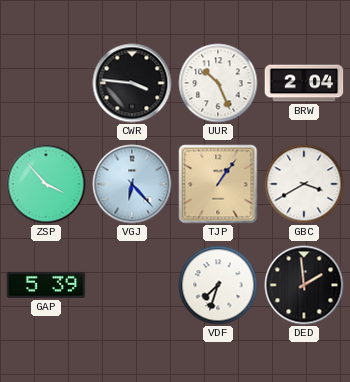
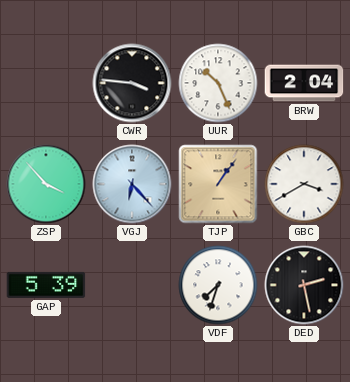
DED: 1:59 -> 2:28 (304, 285)
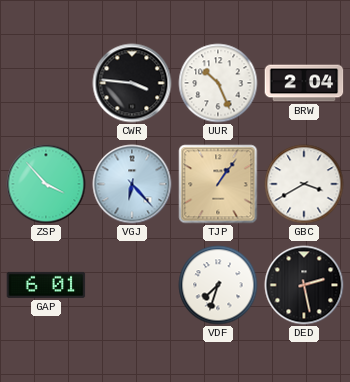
GAP: 5:39 -> 6:01 (46, 285)
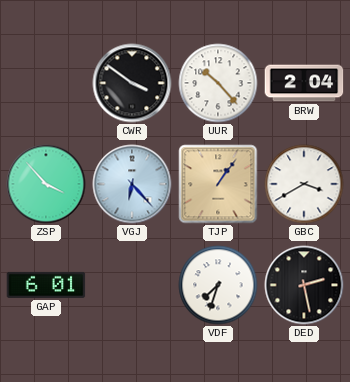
CWR: 3:46 -> 3:51 (132, 83)
UUR: 10:26 -> 10:23 (218, 83)
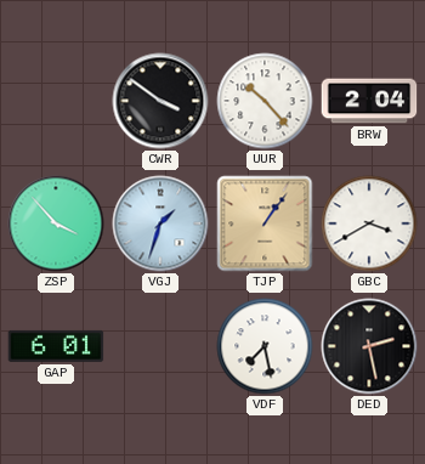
VGJ: 6:23 -> 1:33 (160, 223)
VDF: 7:33 -> 7:28 (265, 346)
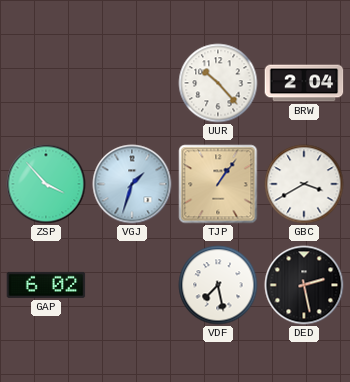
CWR: 3:51 -> none (160, 101)
GAP: 6:01 -> 6:02 (46, 285)
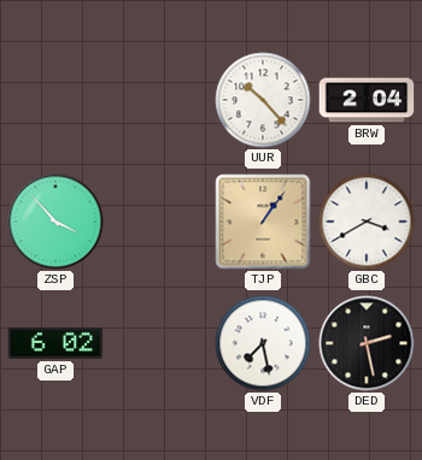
VGJ: 1:33 -> none (132, 184)
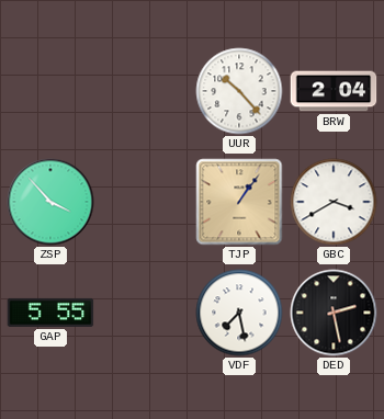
GAP: 6:02 -> 5:55 (50, 313)
